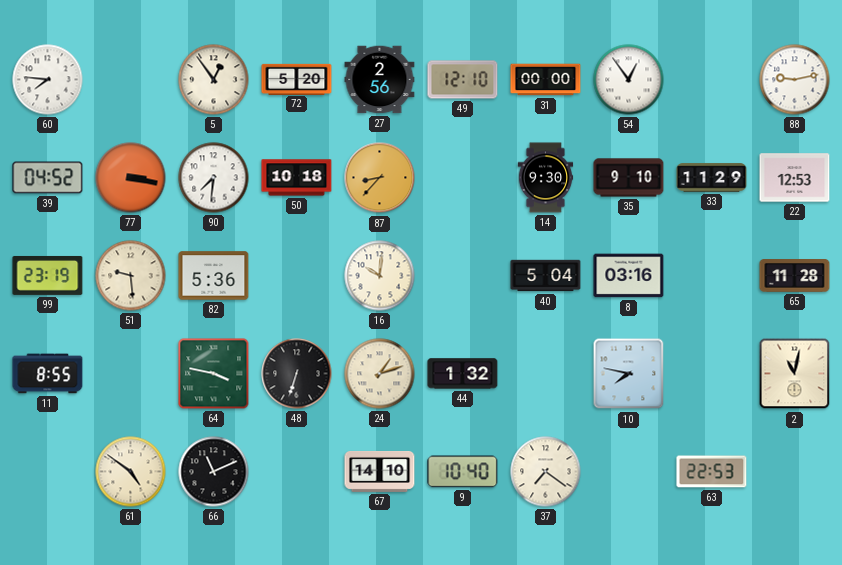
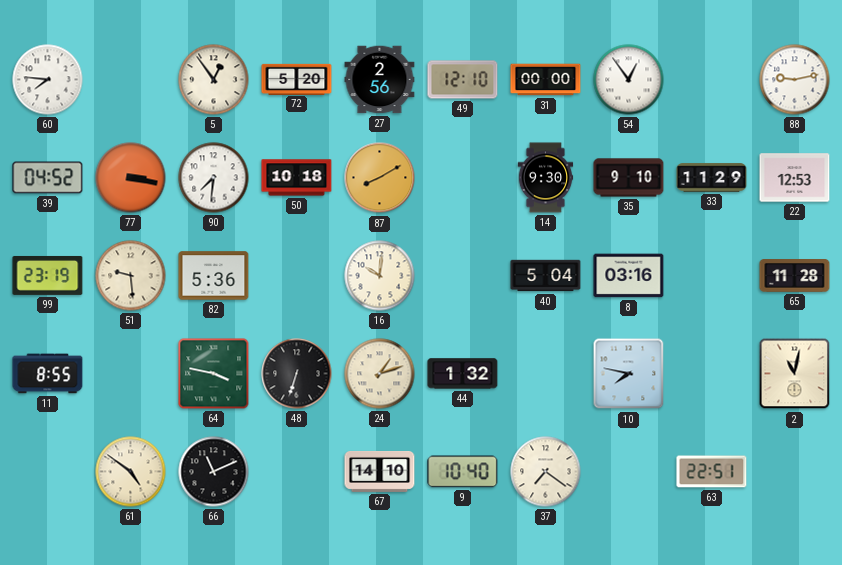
87: 8:37 -> 8:10 (380, 178)
63: 22:53 -> 22:51 (712, 472)
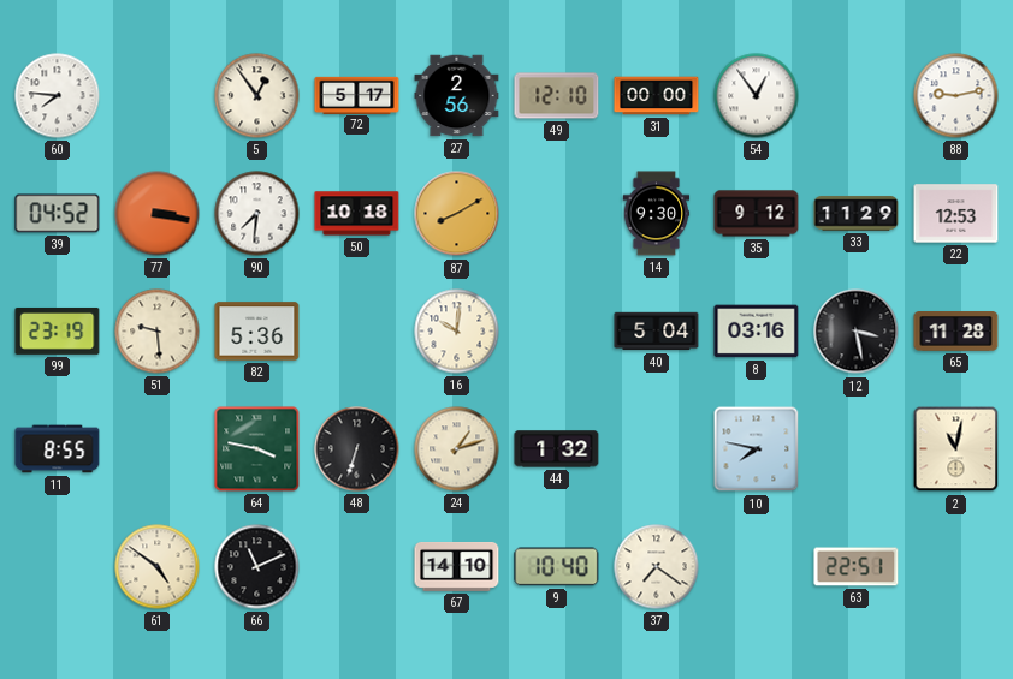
72: 5:20 -> 5:17 (357, 95)
35: 9:10 -> 9:12 (757, 214)
12: none -> 3:28 (857, 332)
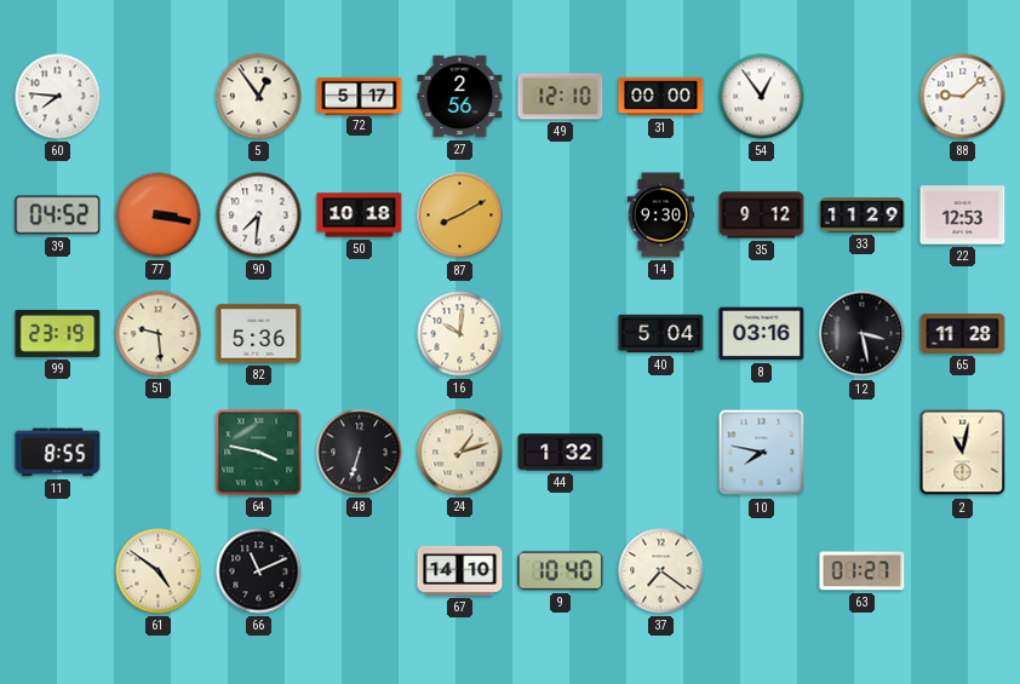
88: 9:13 -> 9:08 (963, 97)
63: 22:51 -> 01:27 (863, 571)
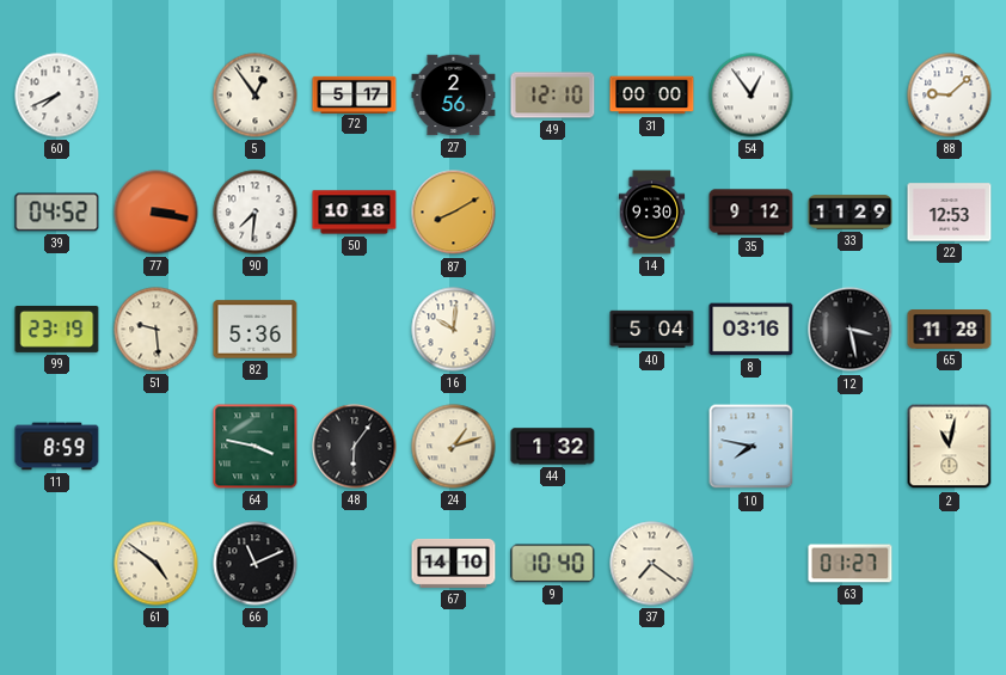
60: 7:46 -> 7:41 (57, 96)
11: 8:55 -> 8:59 (57, 447)
48: 6:33 -> 6:06 (355, 447)
